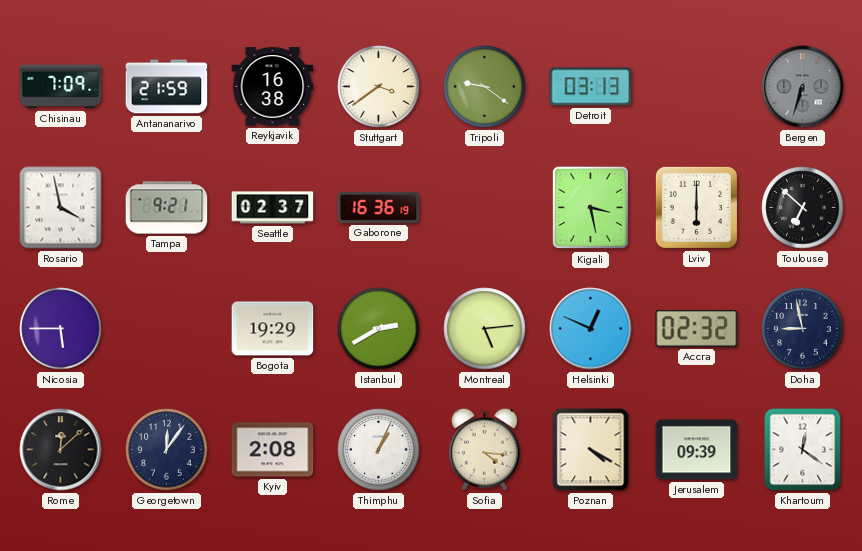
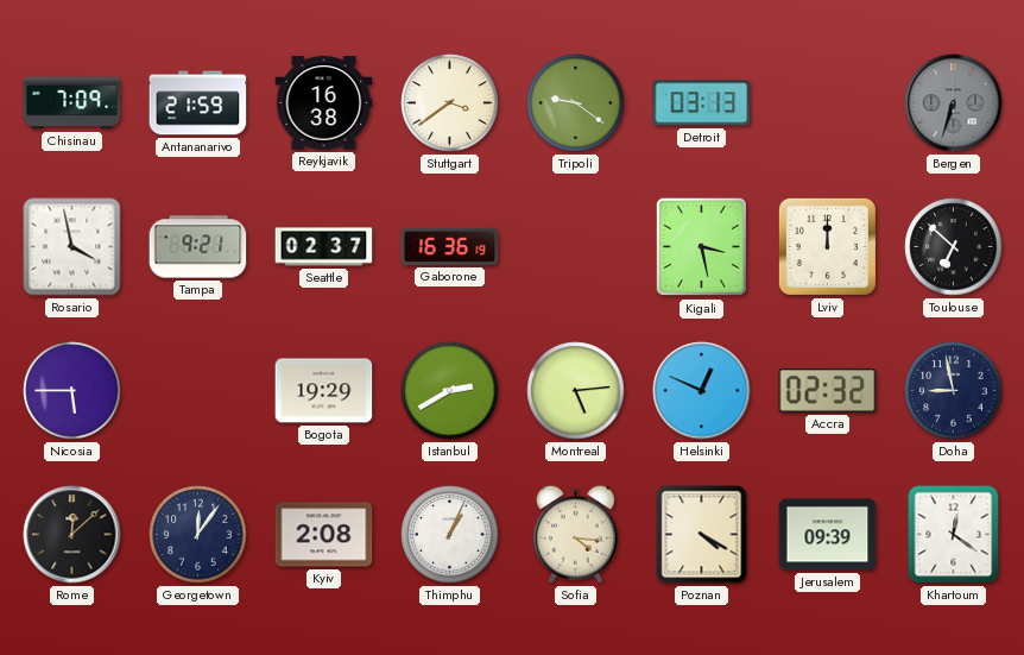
Lviv: 6:00 -> 12:00 (827, 246)
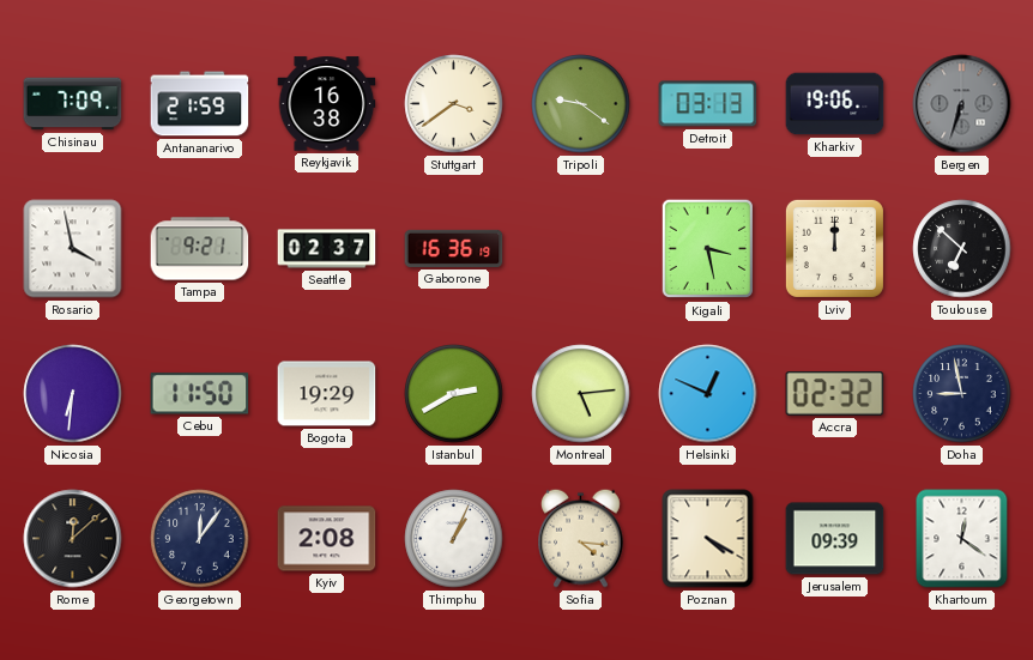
Kharkiv: none -> 19:06 (835, 104)
Nicosia: 5:45 -> 6:31 (73, 394)
Cebu: none -> 11:50 (200, 394)
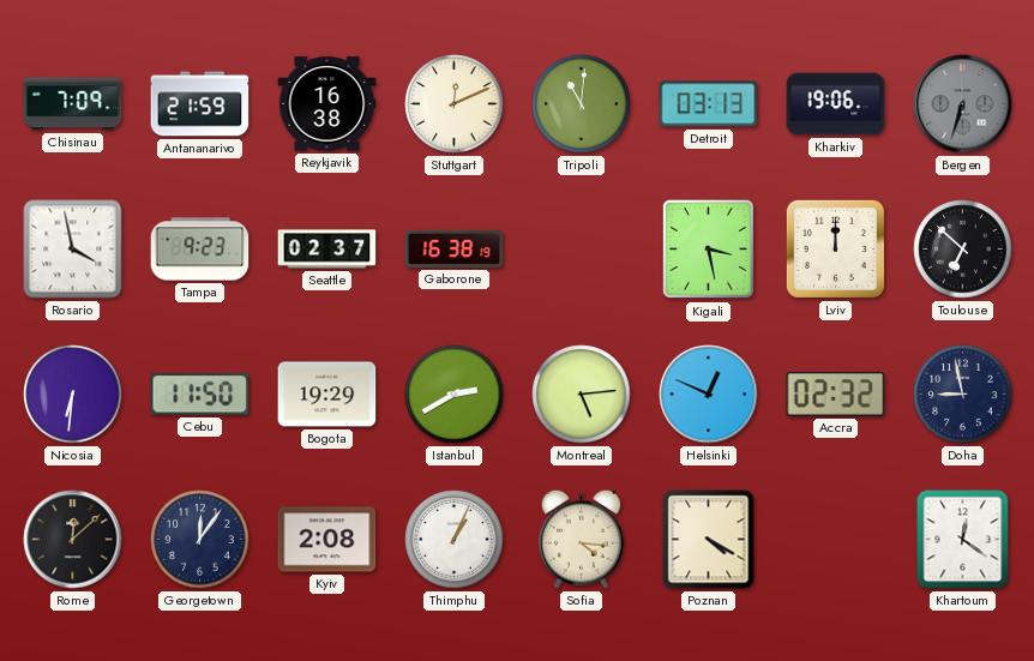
Stuttgart: 3:39 -> 12:11 (455, 104)
Tripoli: 9:21 -> 11:01 (582, 104)
Tampa: 9:21 -> 9:23 (200, 250)
Gaborone: 16:36 -> 16:38 (455, 248)
Jerusalem: 09:39 -> none (835, 539)
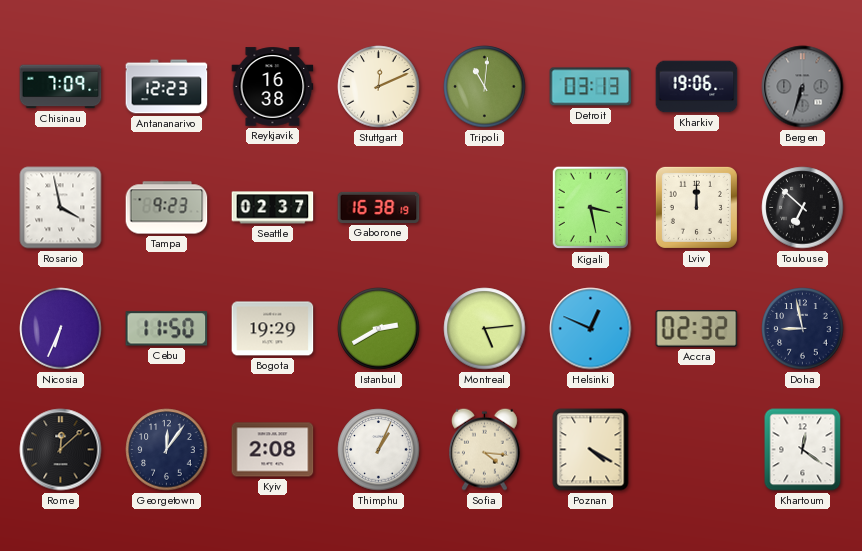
Antananarivo: 21:59 -> 12:23 (167, 87)
Nicosia: 6:31 -> 6:34 (61, 329)
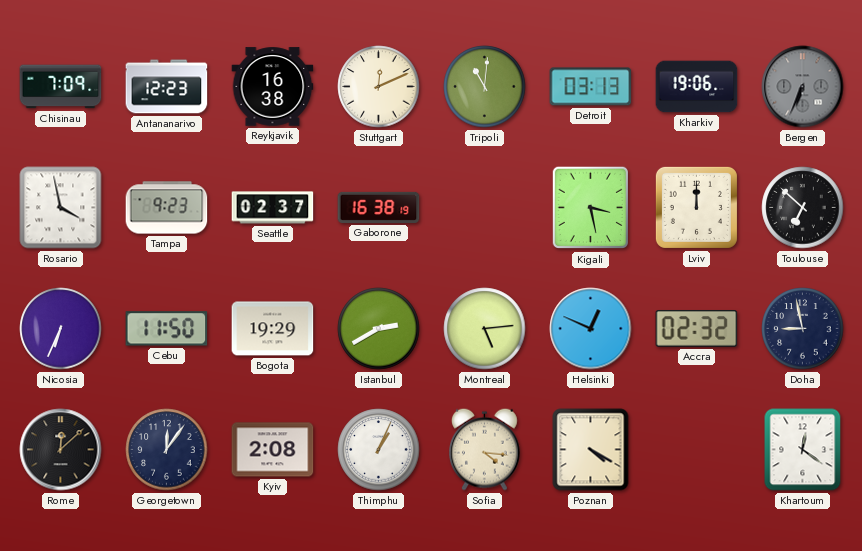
Bergen: 6:33 -> 6:34 (803, 87)
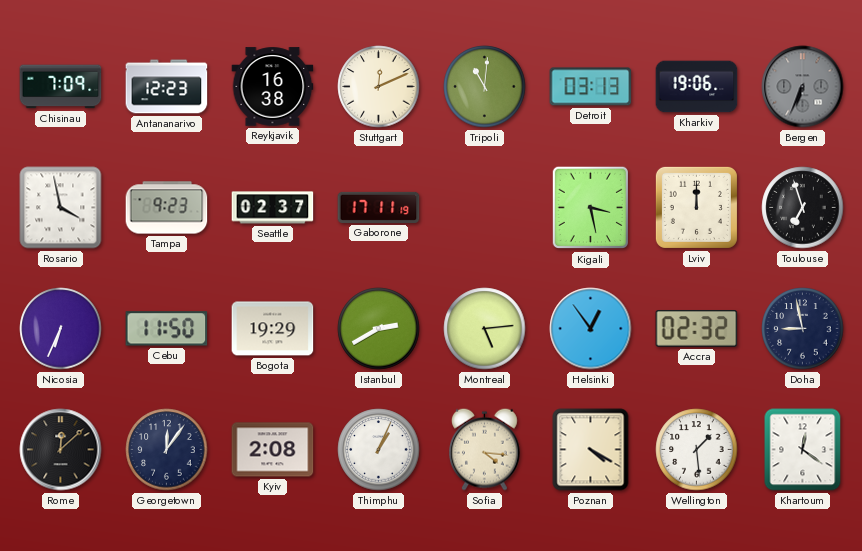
Gaborone: 16:38 -> 17:11 (379, 207)
Toulouse: 6:52 -> 6:57 (803, 208)
Helsinki: 12:49 -> 12:54 (591, 329)
Wellington: none -> 1:29 (697, 450)
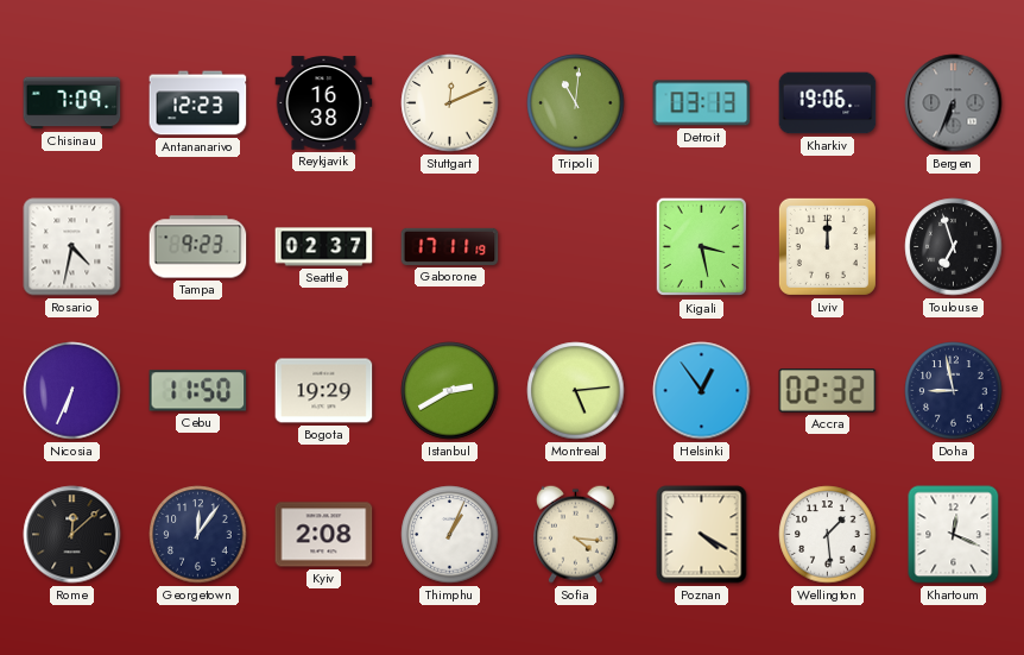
Rosario: 3:58 -> 4:32 (72, 247)
Khartoum: 12:21 -> 12:19 (954, 535)
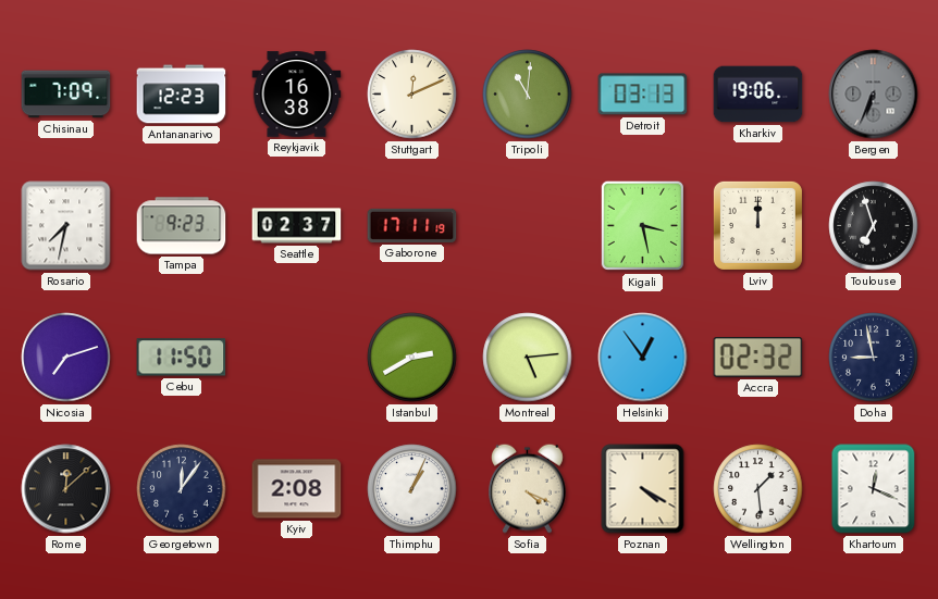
Rosario: 4:32 -> 7:32 (66, 226)
Nicosia: 6:34 -> 7:12 (66, 358)
Bogota: 19:29 -> none (324, 391)
Sofia: 4:16 -> 4:19 (528, 488)
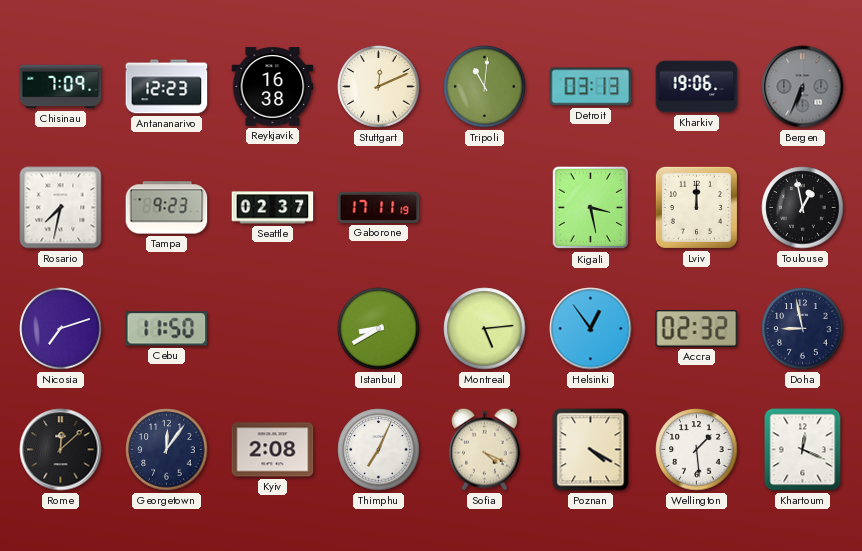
Toulouse: 6:57 -> 12:58 (803, 208)
Istanbul: 2:40 -> 8:40 (379, 329)
Thimphu: 1:04 -> 7:04 (379, 450)
